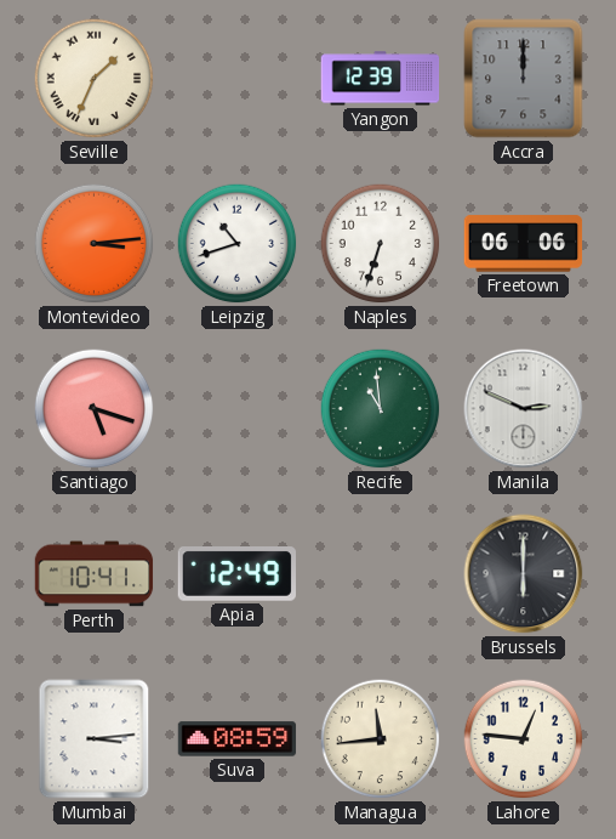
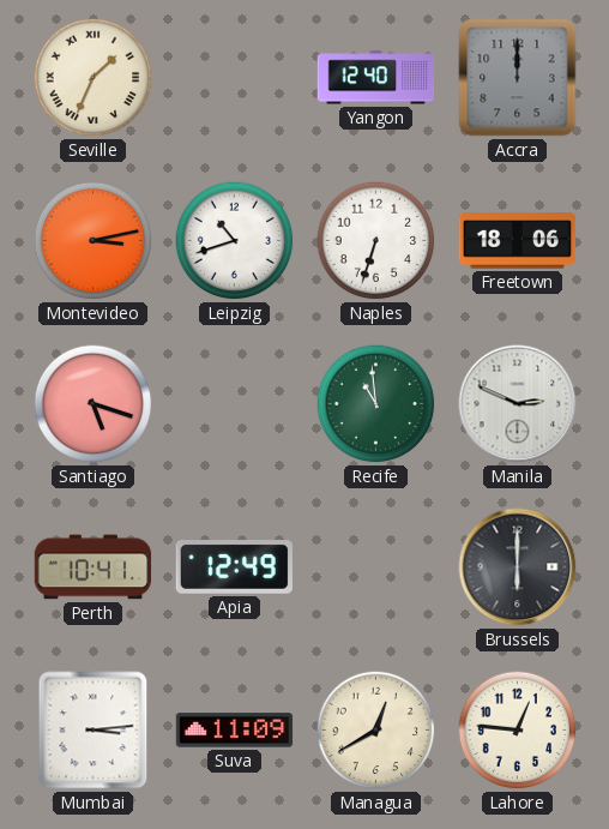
Yangon: 12:39 -> 12:40 (376, 78)
Montevideo: 3:14 -> 3:13 (94, 241)
Freetown: 06:06 -> 18:06 (518, 241)
Suva: 08:59 -> 11:09 (235, 731)
Managua: 11:44 -> 12:40 (376, 731)
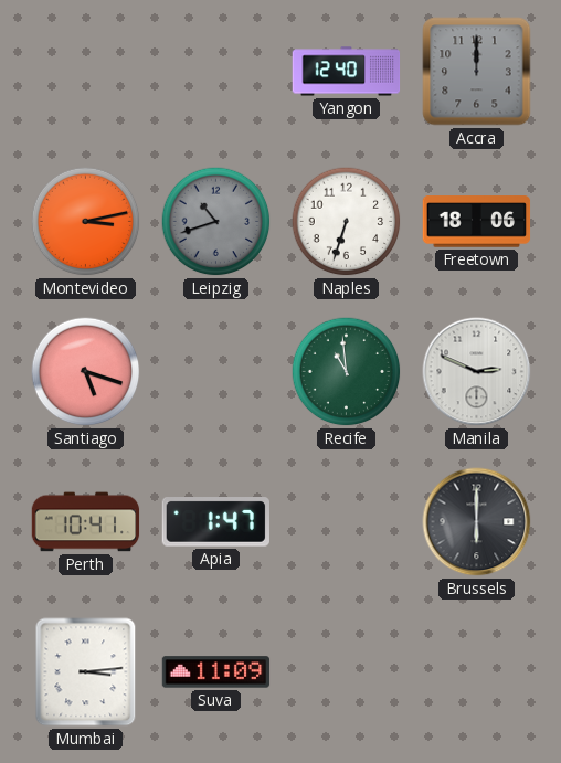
Seville: 1:34 -> none (94, 78)
Leipzig dial: white -> grey (216, 222)
Apia: 12:49 -> 1:47 (215, 522)
Managua: 12:40 -> none (376, 731)
Lahore: 12:46 -> none (518, 731)
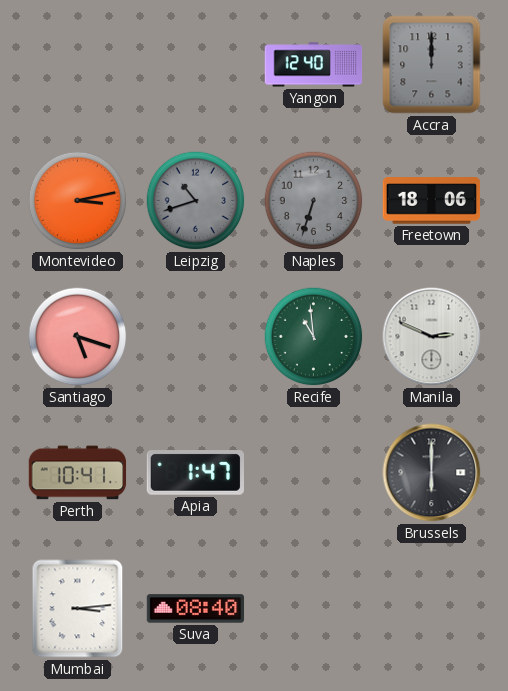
Naples dial: white -> grey (314, 201)
Suva: 11:09 -> 08:40 (196, 609)
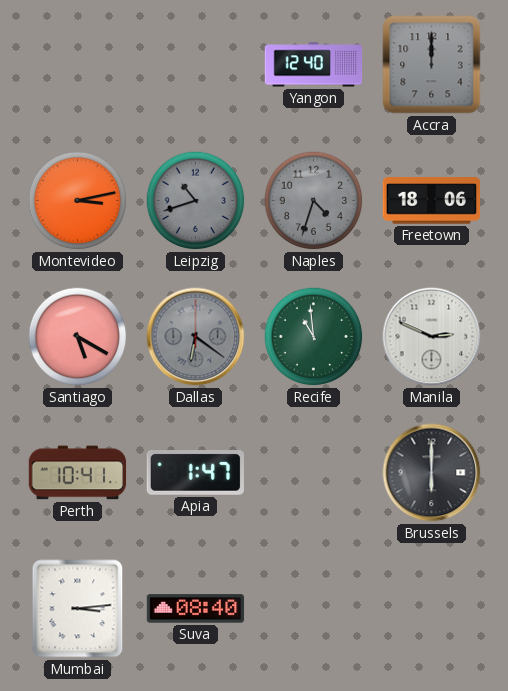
Naples: 6:33 -> 4:33 (314, 201)
Santiago: 5:18 -> 5:20 (78, 337)
Dallas: none -> 6:21 (196, 337)
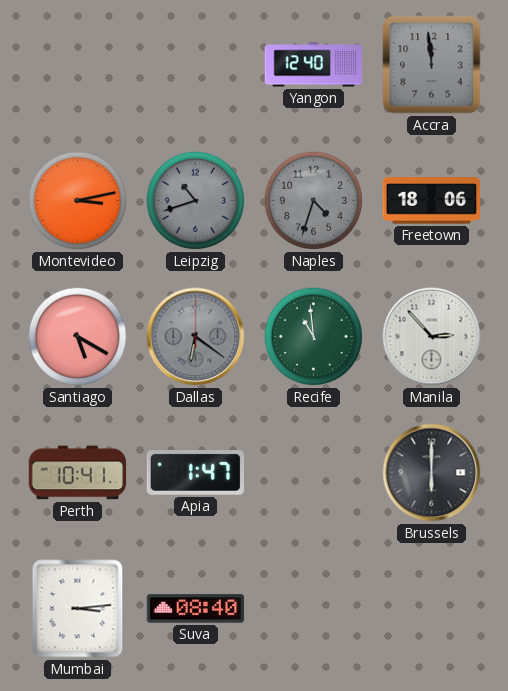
Accra: 12:00 -> 11:59 (432, 65)
Manila: 2:49 -> 2:53 (432, 337)
